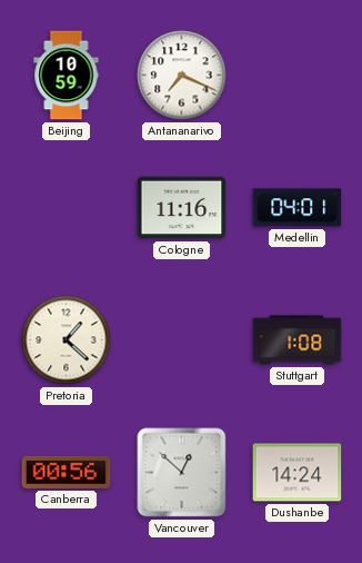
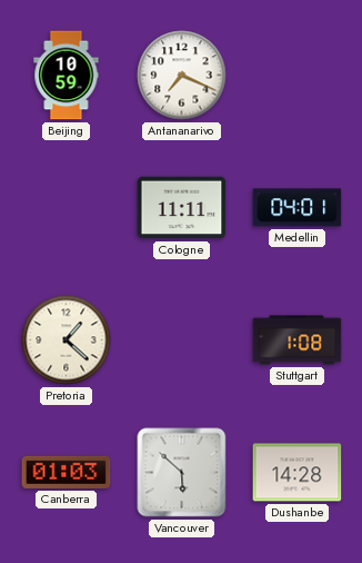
Cologne: 11:16 -> 11:11 (182, 208)
Canberra: 00:56 -> 01:03 (67, 472)
Vancouver: 12:52 -> 5:52 (182, 473)
Dushanbe: 14:24 -> 14:28 (298, 473)
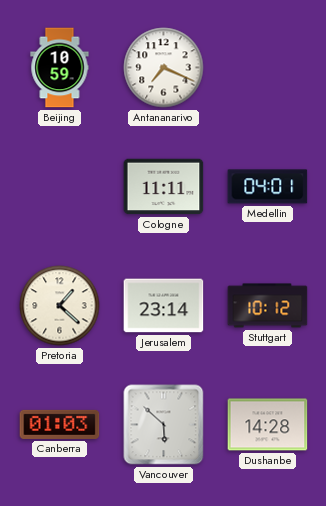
Jerusalem: none -> 23:14 (164, 306)
Stuttgart: 1:08 -> 10:12 (268, 306)
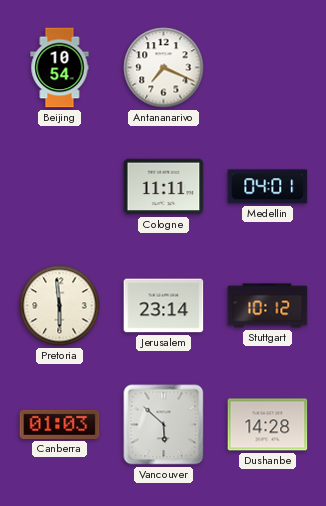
Beijing: 10:59 -> 10:54 (60, 68)
Pretoria: 1:22 -> 5:59 (60, 306)
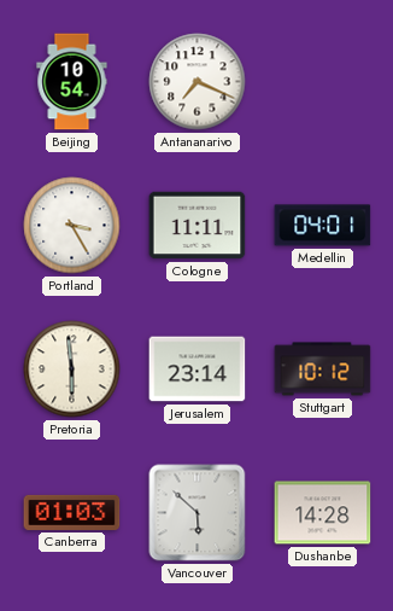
Portland: none -> 3:25 (72, 226)
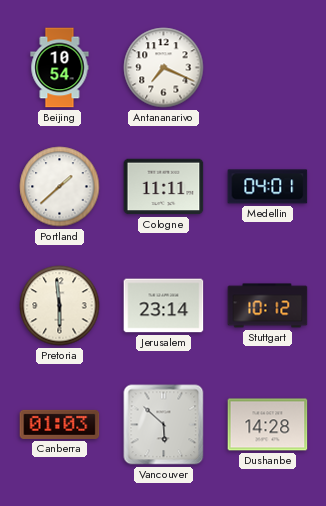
Portland: 3:25 -> 1:38 (60, 187)
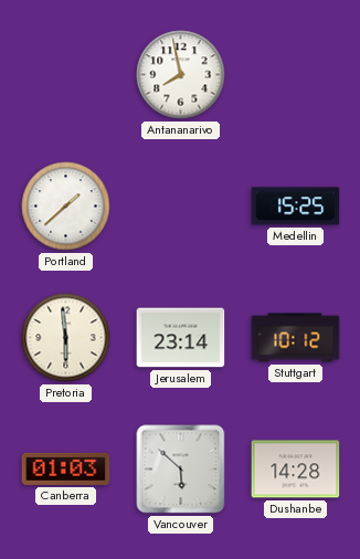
Beijing: 10:54 -> none (60, 68)
Antananarivo: 7:19 -> 7:58 (181, 75)
Cologne: 11:11 -> none (164, 187)
Medellin: 04:01 -> 15:25 (296, 207)
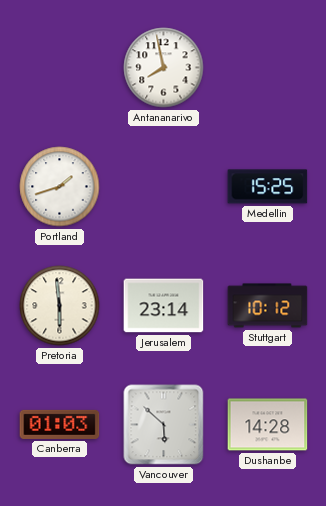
Portland: 1:38 -> 1:42 (60, 187)
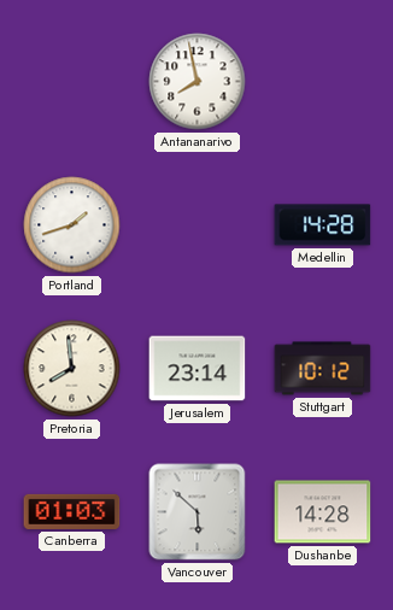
Medellin: 15:25 -> 14:28 (323, 225)
Pretoria: 5:59 -> 7:59 (72, 369)
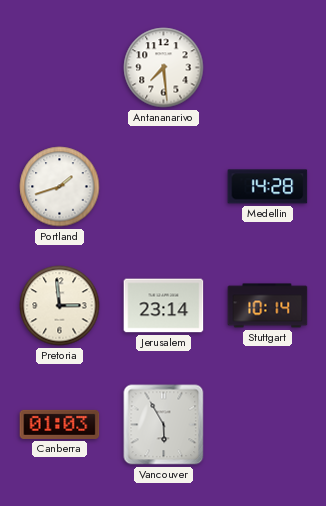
Antananarivo: 7:58 -> 7:29 (164, 68)
Pretoria: 7:59 -> 2:59 (60, 306)
Stuttgart: 10:12 -> 10:14 (268, 306)
Vancouver: 5:52 -> 5:55 (164, 425)
Dushanbe: 14:28 -> none (323, 512)
